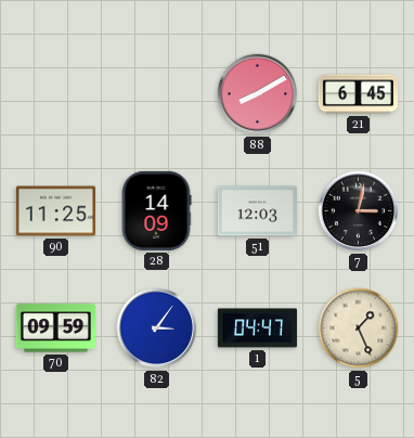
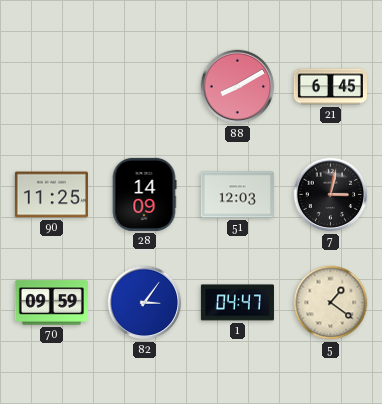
5: 1:26 -> 1:21 (331, 303)
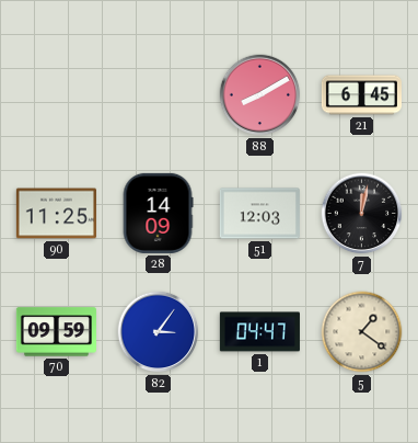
7: 3:02 -> 12:02 (362, 214)
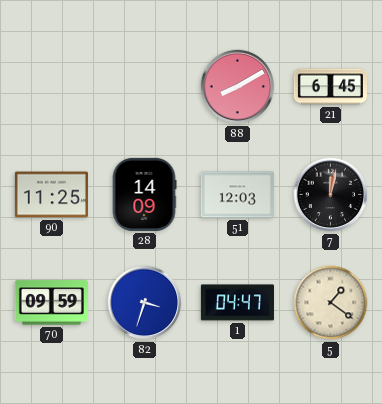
82: 3:06 -> 3:33 (145, 303)
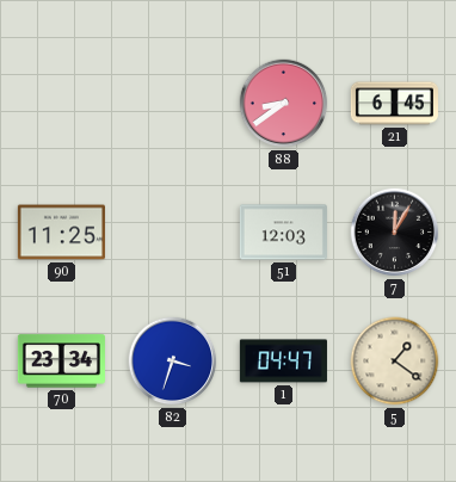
88: 8:10 -> 8:39 (284, 104)
28: 14:09 -> none (144, 194)
7: 12:02 -> 12:05 (395, 233)
70: 09:59 -> 23:34 (61, 361)
